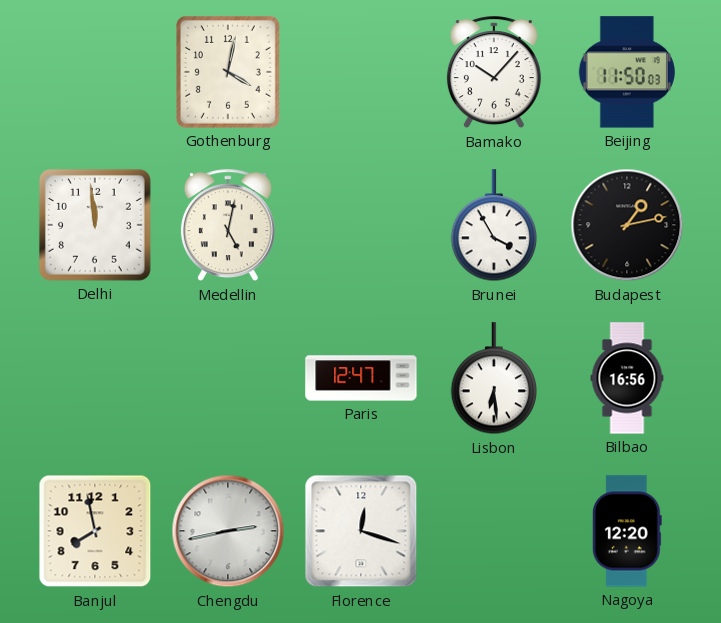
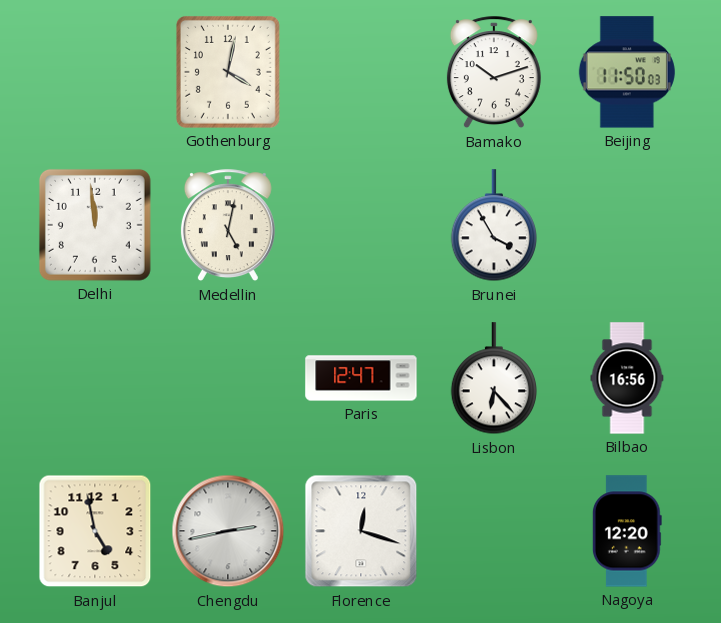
Bamako: 10:07 -> 10:12 (494, 73)
Budapest: 1:13 -> none (627, 225)
Lisbon: 6:29 -> 6:23 (493, 379)
Banjul: 7:58 -> 4:58 (95, 531)
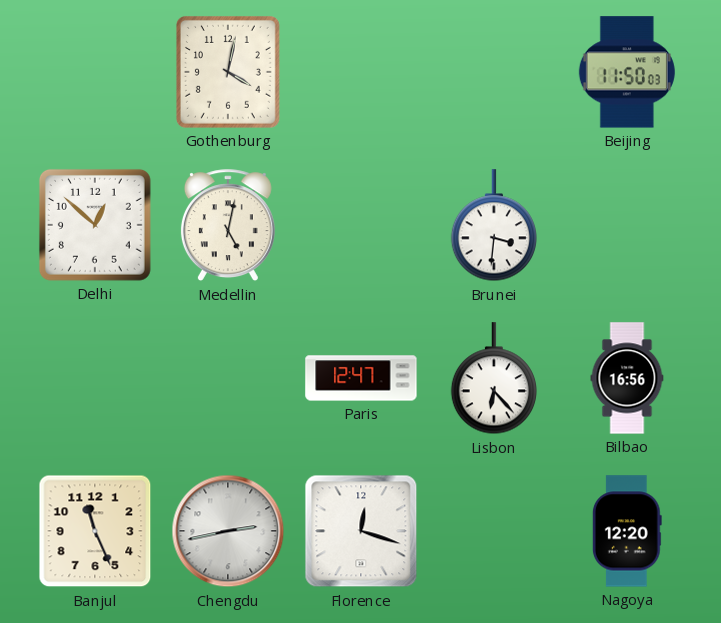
Bamako: 10:12 -> none (494, 73)
Delhi: 11:59 -> 12:52 (95, 225)
Brunei: 3:55 -> 3:31 (493, 226)
Banjul: 4:58 -> 11:26 (95, 531)
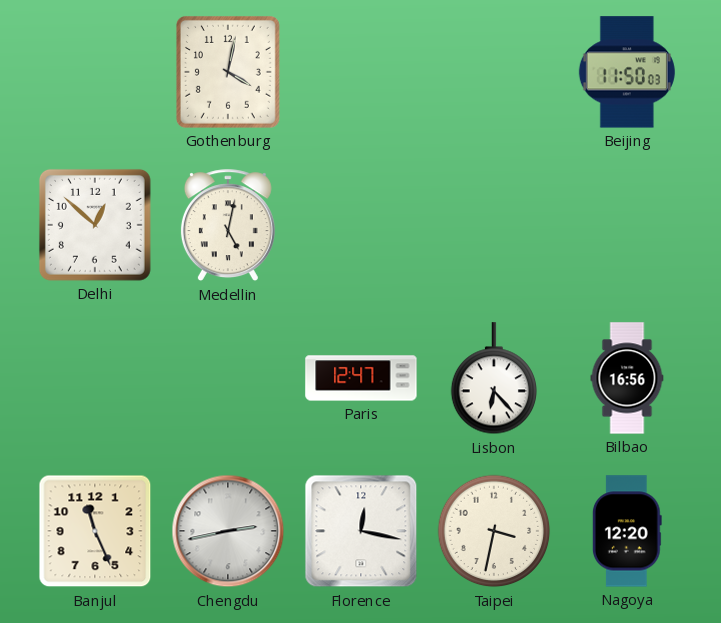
Brunei: 3:31 -> none (493, 226)
Florence: 12:18 -> 12:17 (361, 531)
Taipei: none -> 3:32 (494, 531)
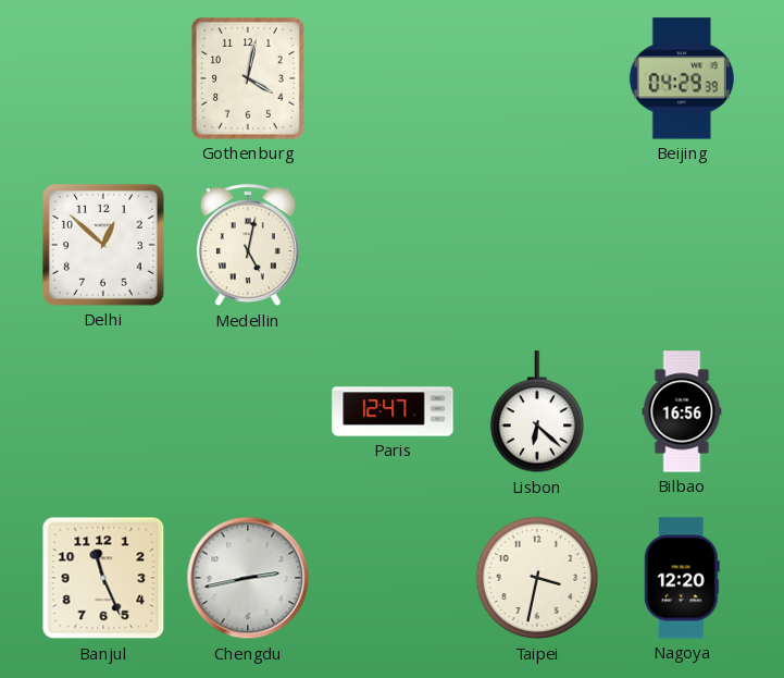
Beijing: 11:50 -> 04:29 (682, 78)
Lisbon: 6:23 -> 6:22 (536, 412)
Florence: 12:17 -> none (361, 531)
